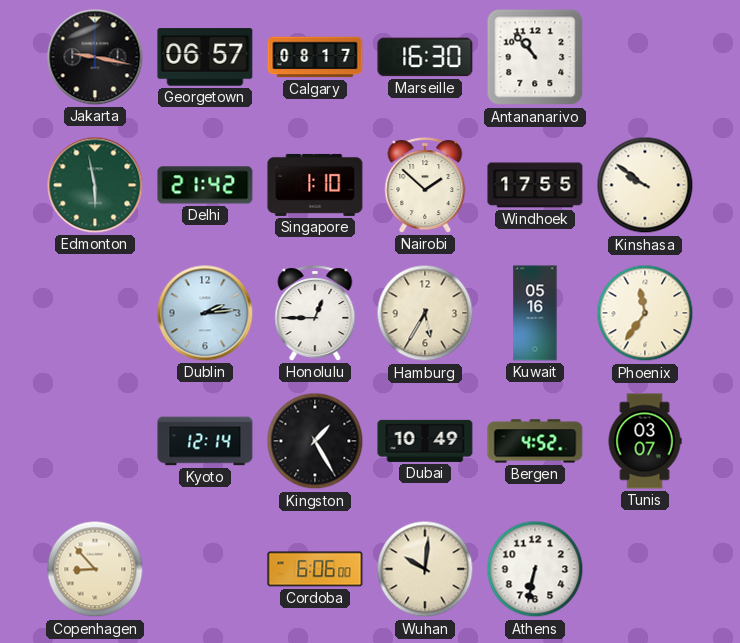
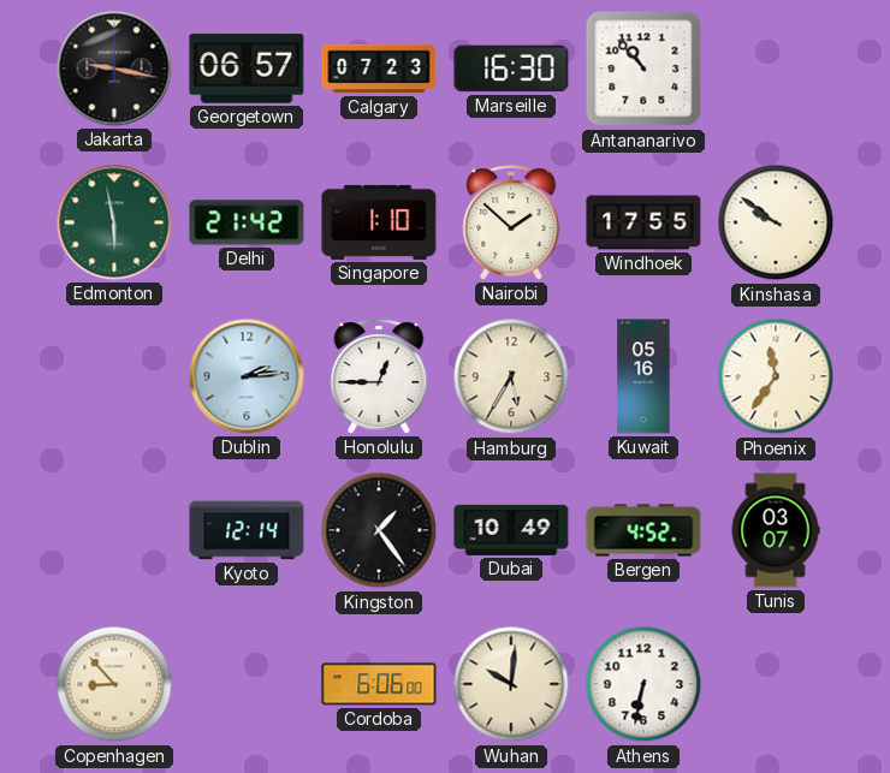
Calgary: 08:17 -> 07:23 (379, 69)
Kingston: 1:25 -> 1:24 (379, 530)
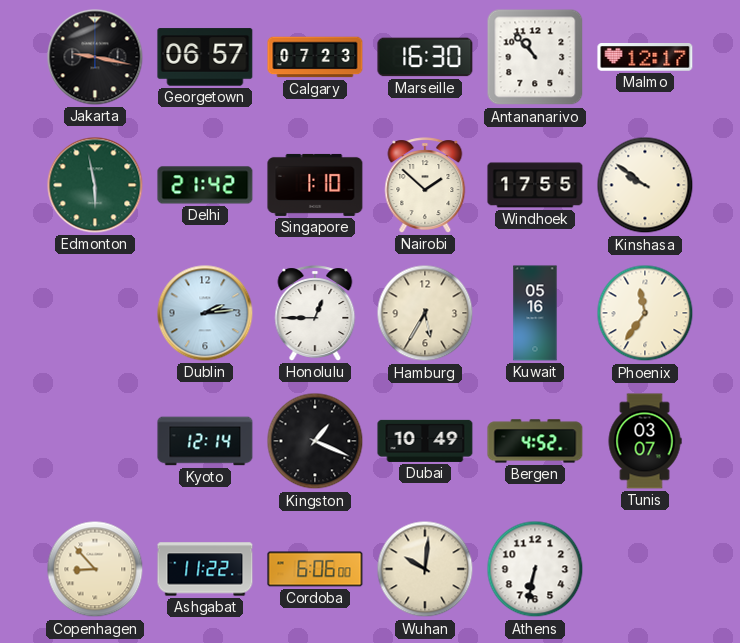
Malmo: none -> 12:17 (645, 57)
Kingston: 1:24 -> 1:19 (315, 441)
Ashgabat: none -> 11:22 (205, 569)
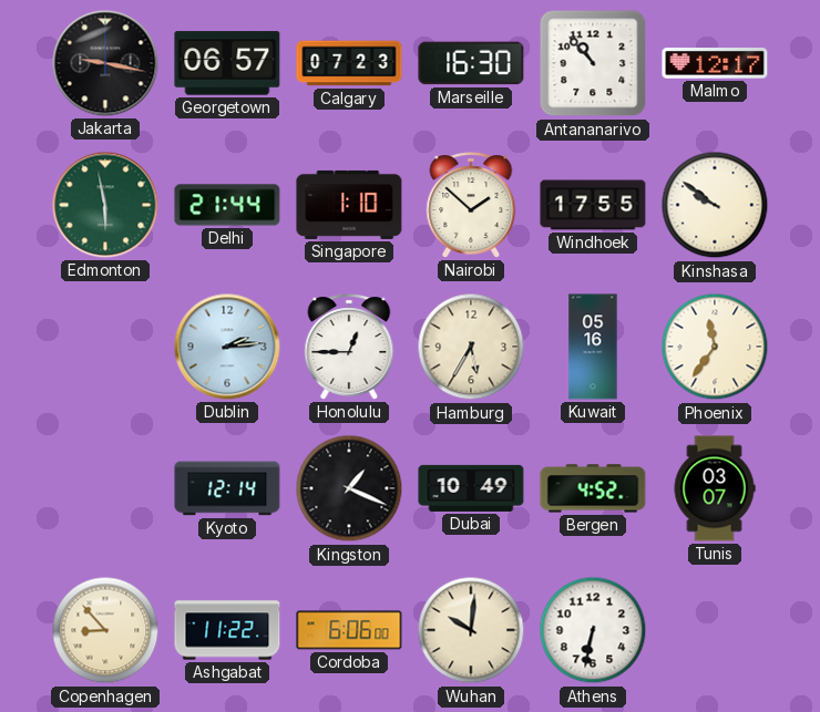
Delhi: 21:42 -> 21:44 (227, 205)
